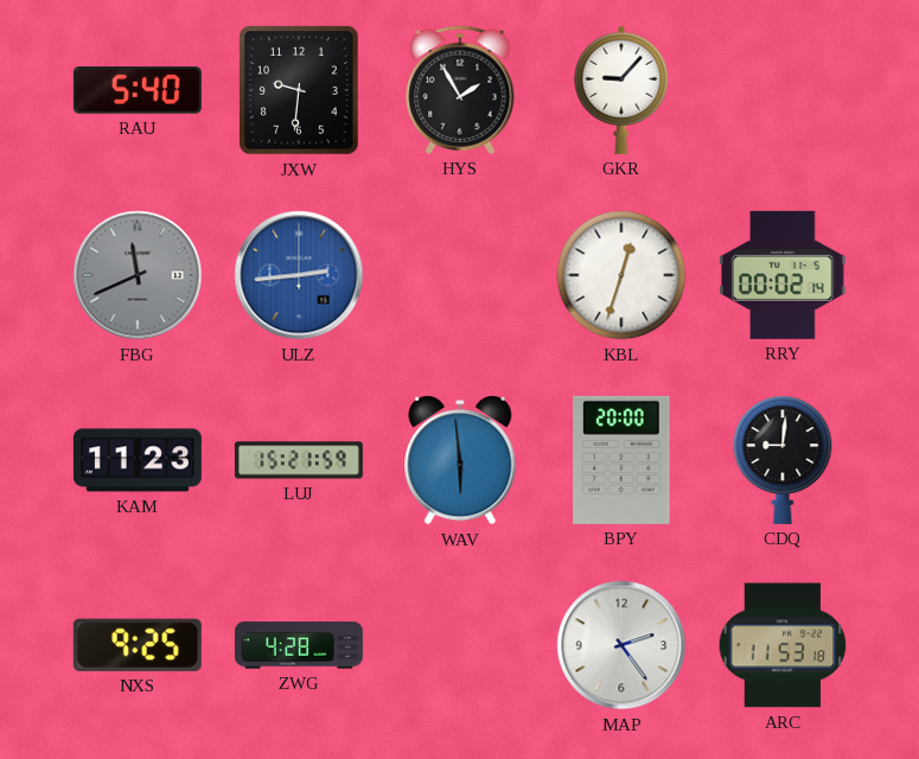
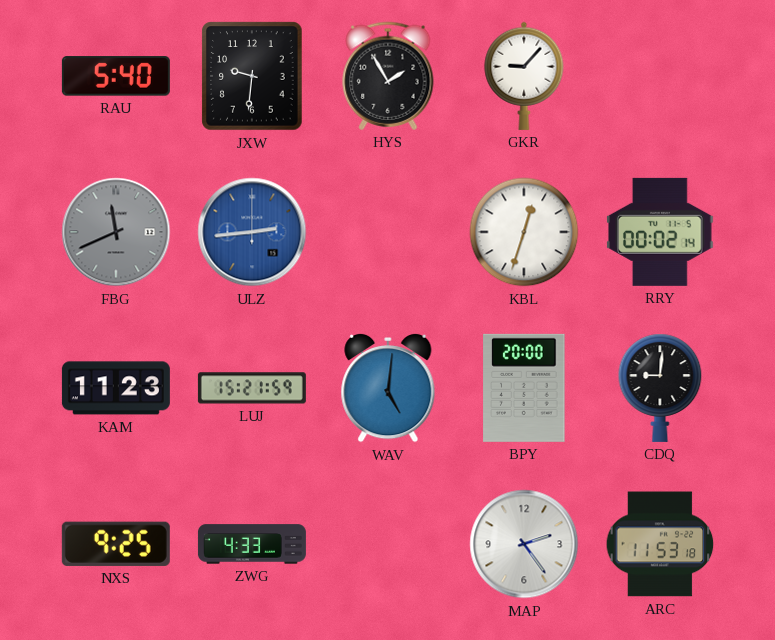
WAV: 5:59 -> 5:01 (388, 388)
ZWG: 4:28 -> 4:33 (252, 544)
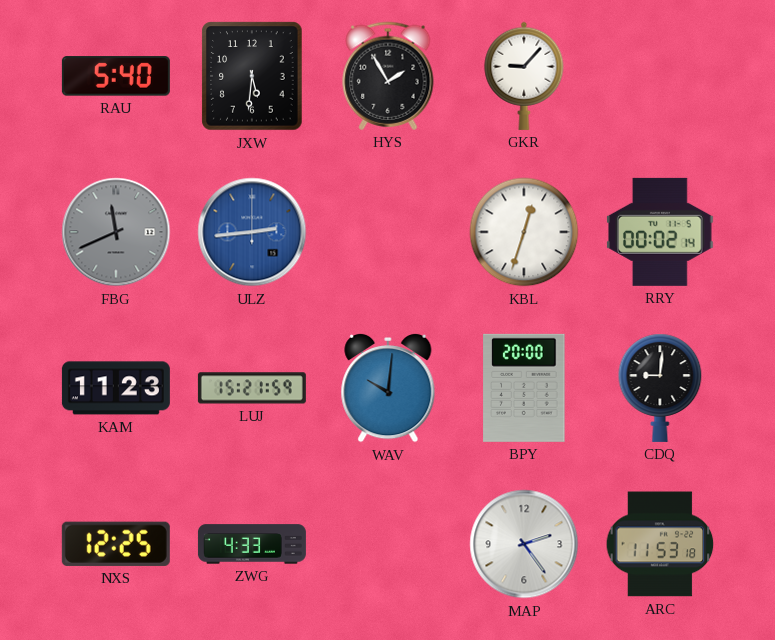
JXW: 9:31 -> 5:31 (252, 76)
WAV: 5:01 -> 10:01 (388, 388)
NXS: 9:25 -> 12:25 (116, 544)
